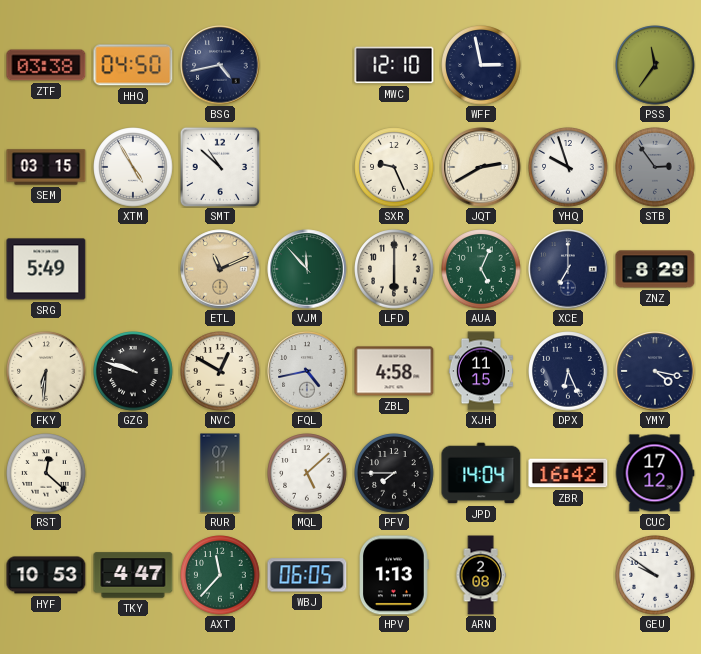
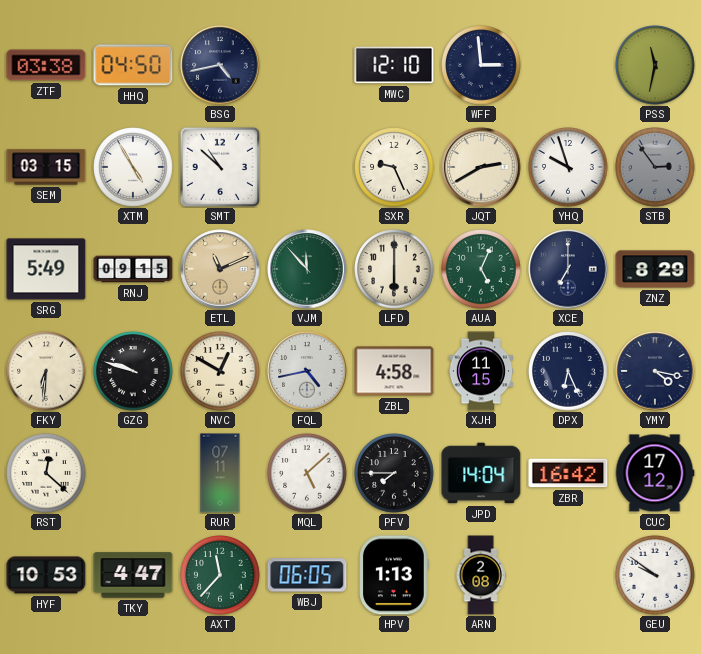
WFF: 2:58 -> 2:59 (481, 65)
PSS: 11:36 -> 11:32 (655, 65)
RNJ: none -> 09:15 (133, 269)
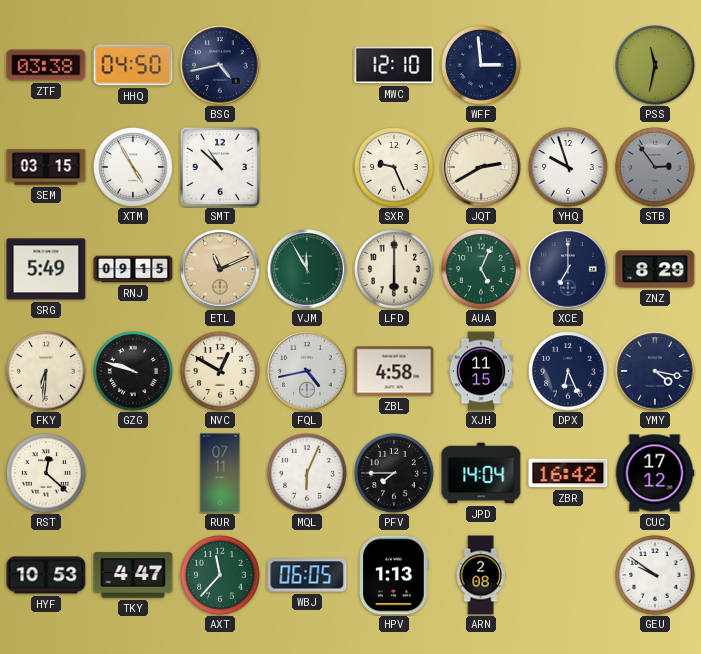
VJM: 11:53 -> 11:55 (307, 269)
MQL: 5:08 -> 6:04 (307, 473)
